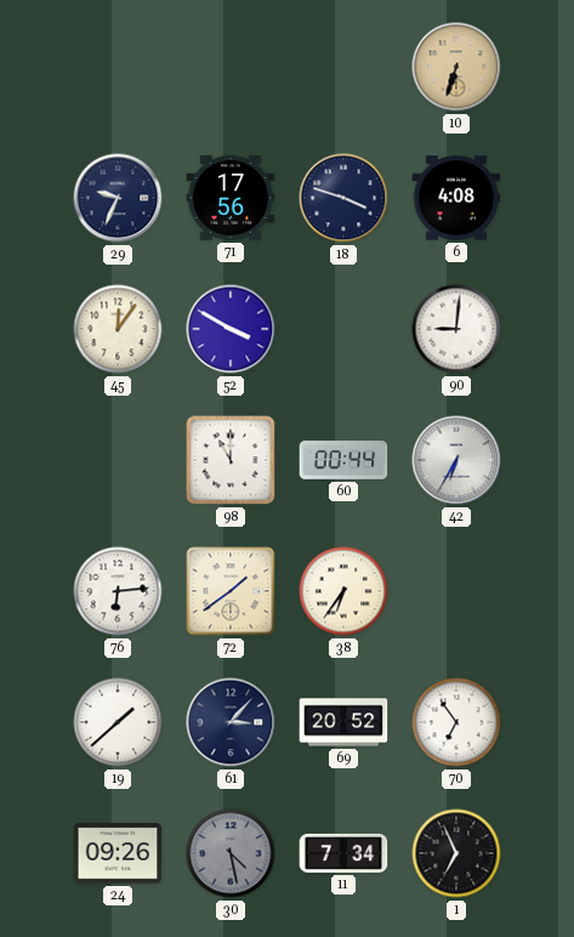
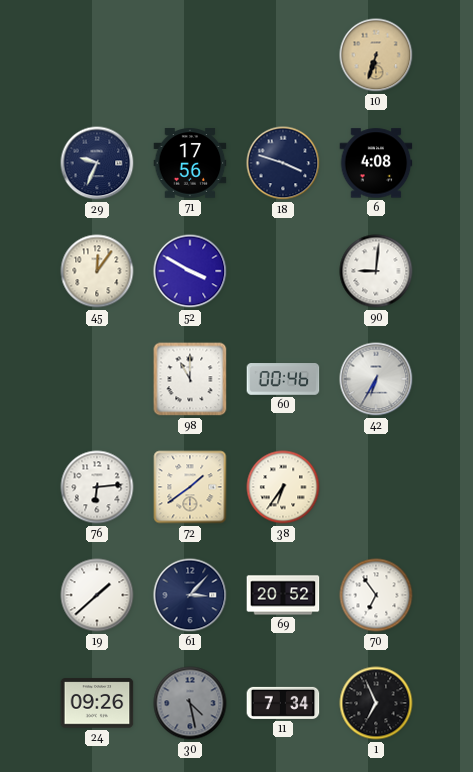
60: 00:44 -> 00:46 (283, 379)
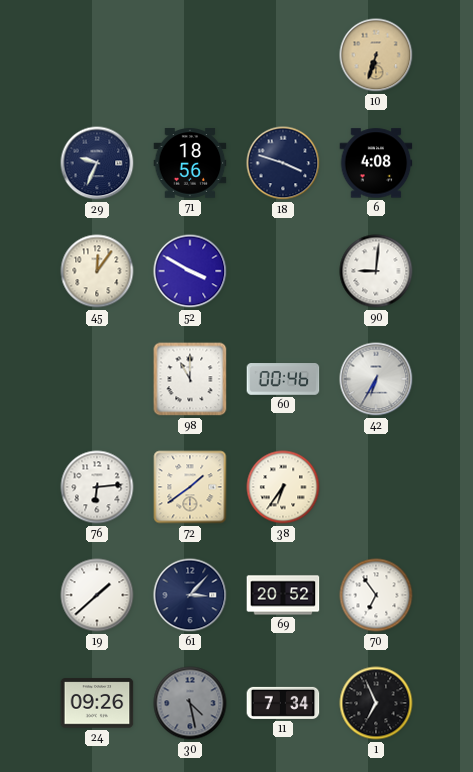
71: 17:56 -> 18:56 (190, 163)
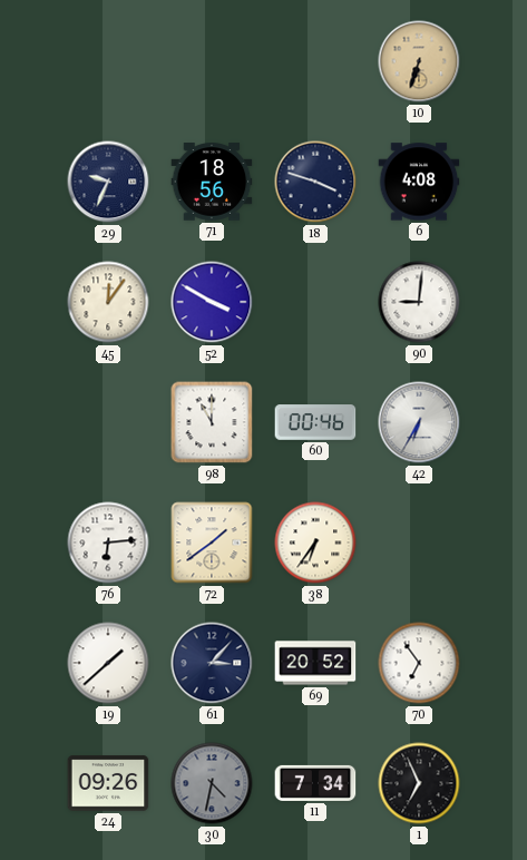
30: 4:28 -> 4:32 (212, 783)
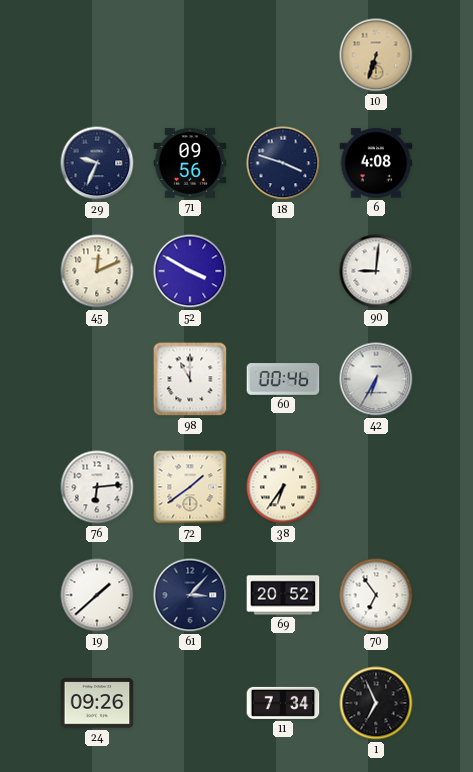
71: 18:56 -> 09:56 (190, 163)
45: 12:06 -> 12:11 (97, 271)
30: 4:32 -> none (212, 783)
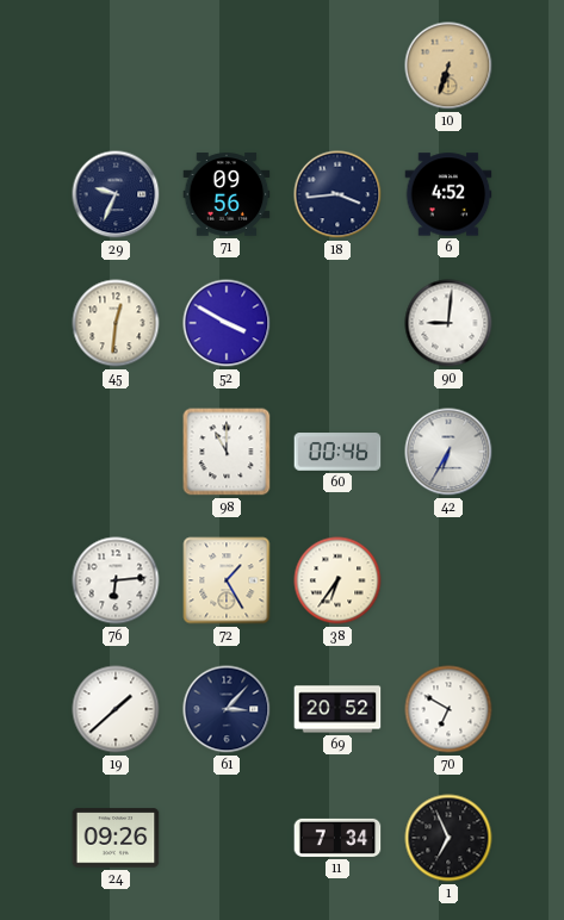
18: 3:48 -> 3:44 (337, 194)
6: 4:08 -> 4:52 (448, 194)
45: 12:11 -> 12:31 (116, 323)
72: 1:39 -> 1:25 (227, 580)
70: 6:54 -> 6:50 (448, 709)
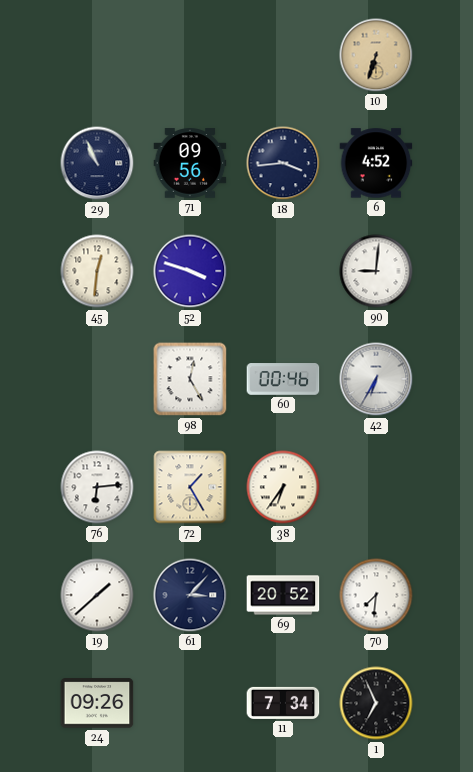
29: 9:34 -> 10:56 (97, 163)
52: 3:50 -> 3:48 (190, 271)
98: 11:00 -> 12:25 (190, 379)
70: 6:50 -> 7:31 (376, 595)
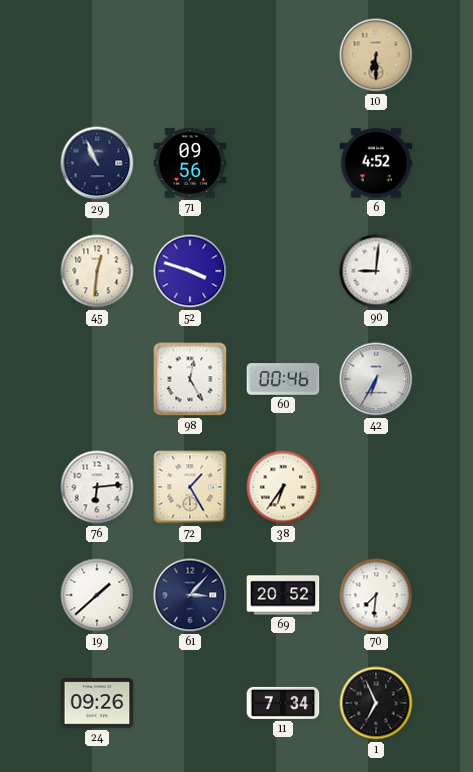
10: 6:33 -> 6:30 (376, 55)
18: 3:44 -> none (283, 163)
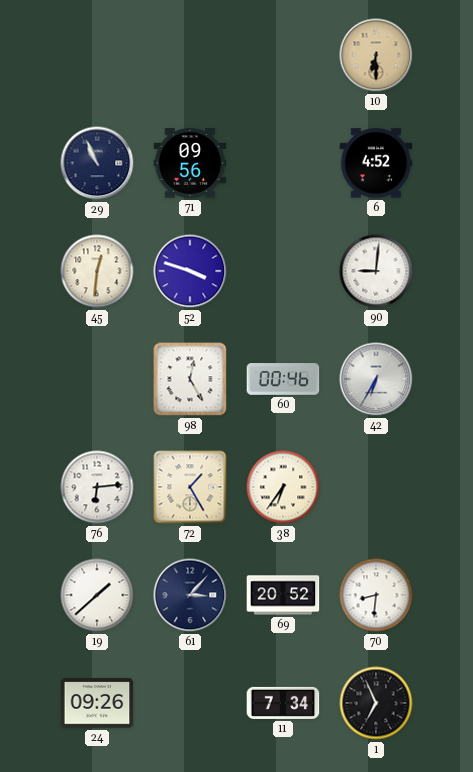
70: 7:31 -> 8:31 (376, 595)
